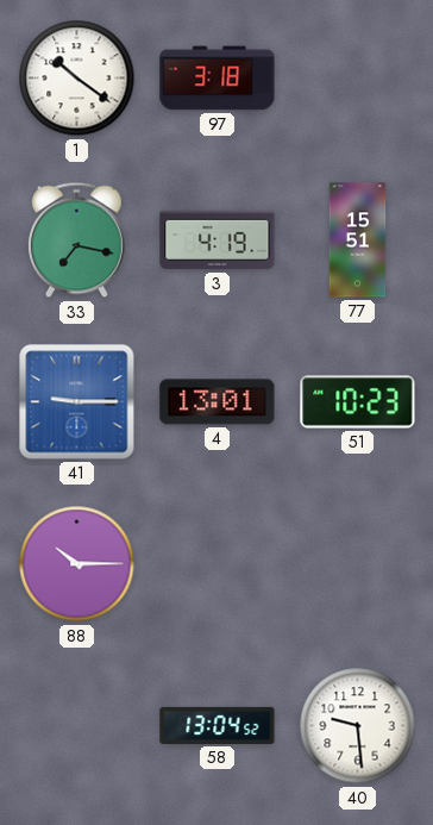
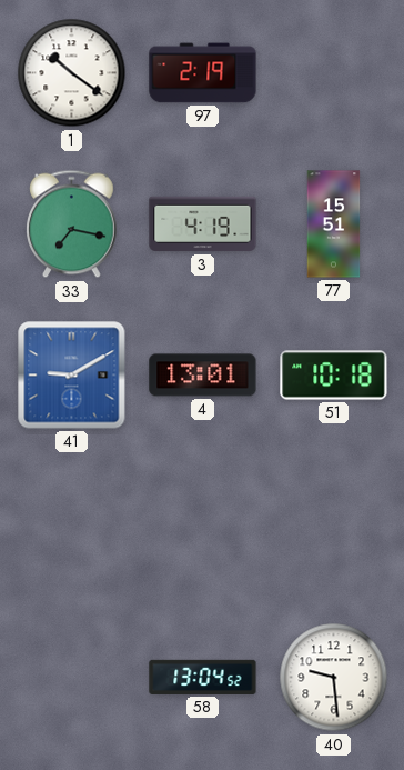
97: 3:18 -> 2:19 (203, 73)
41: 9:15 -> 9:10 (72, 376)
51: 10:23 -> 10:18 (334, 376)
88: 10:15 -> none (77, 564)
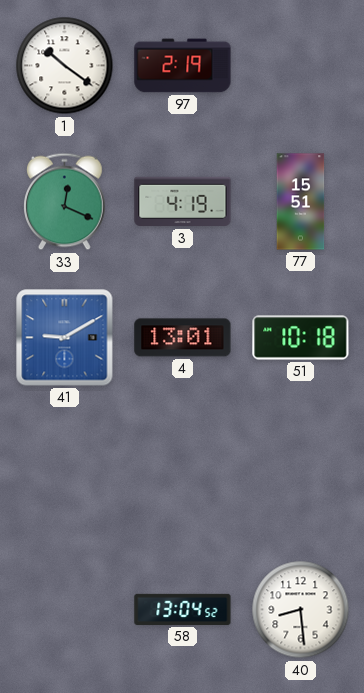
33: 7:17 -> 12:19 (65, 202)
40: 9:29 -> 8:29 (301, 610)
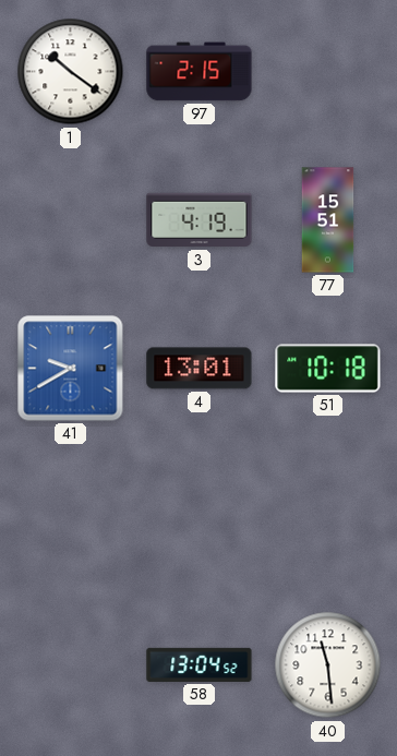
97: 2:19 -> 2:15 (200, 72)
33: 12:19 -> none (65, 202)
41: 9:10 -> 9:40 (71, 369)
40: 8:29 -> 11:29 (328, 665)
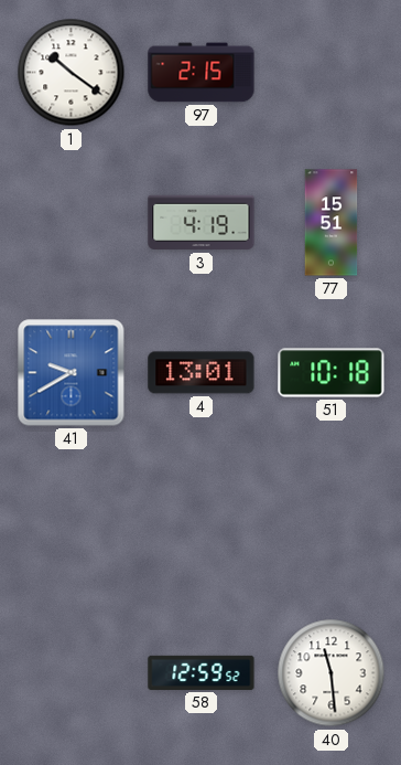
58: 13:04 -> 12:59 (202, 672)
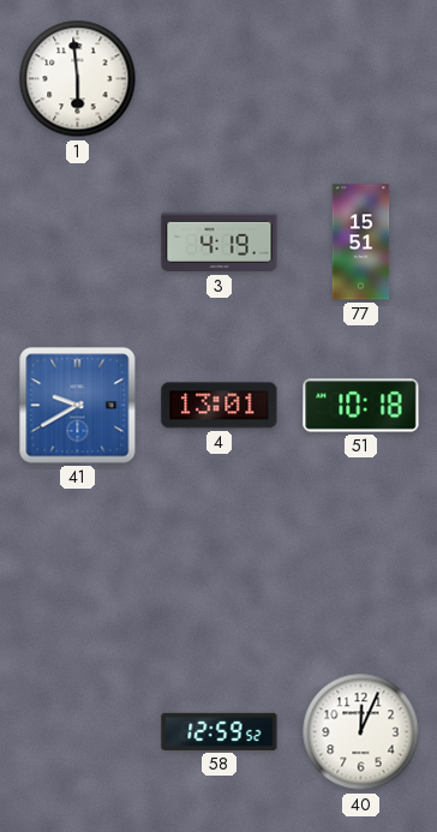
1: 10:21 -> 5:59 (78, 79)
97: 2:15 -> none (202, 73)
40: 11:29 -> 12:04 (361, 732)
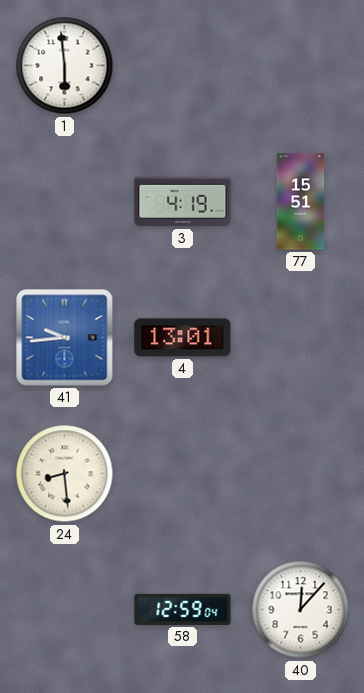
41: 9:40 -> 9:44 (65, 338)
51: 10:18 -> none (361, 406)
24: none -> 8:29 (65, 474)
58: 12:59:52 -> 12:59:04 (183, 609)
40: 12:04 -> 12:07 (301, 610)
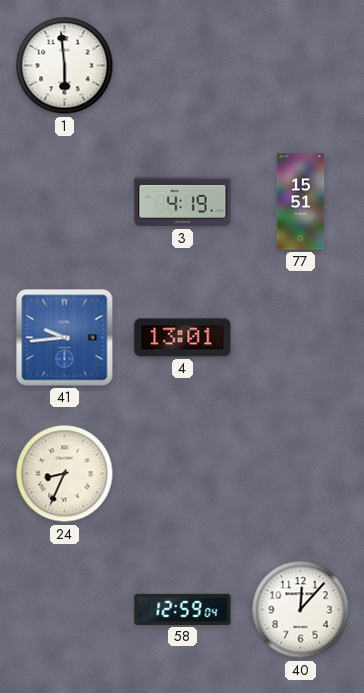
24: 8:29 -> 8:34 (65, 474)
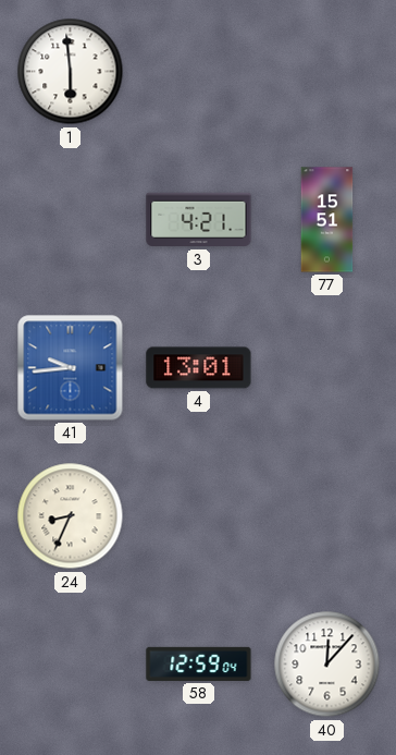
3: 4:19 -> 4:21 (199, 220)
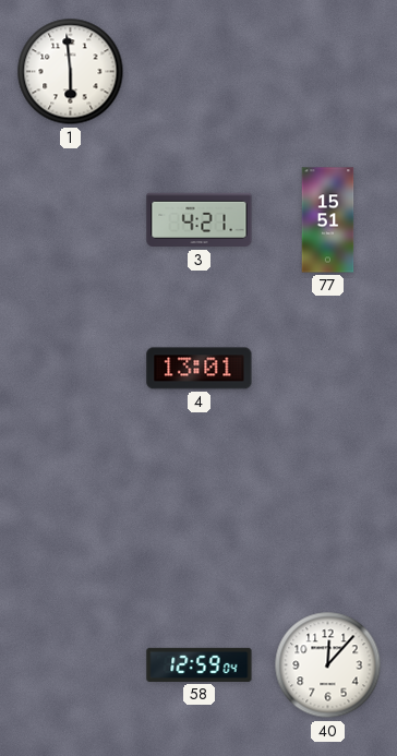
41: 9:44 -> none (71, 368)
24: 8:34 -> none (71, 516)
